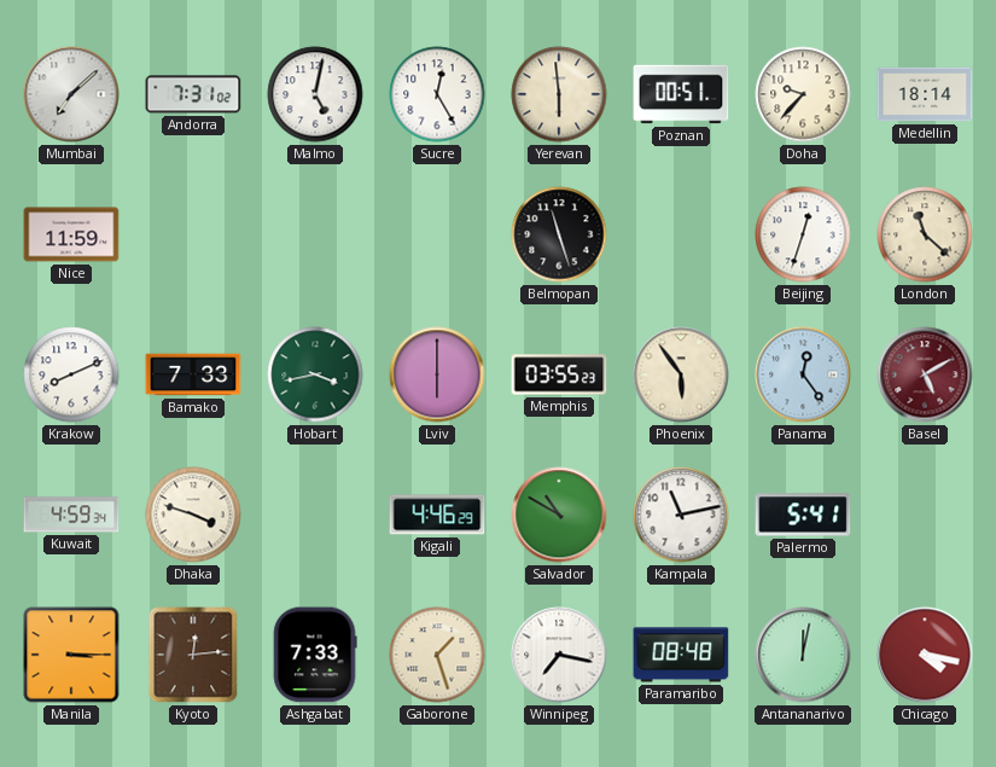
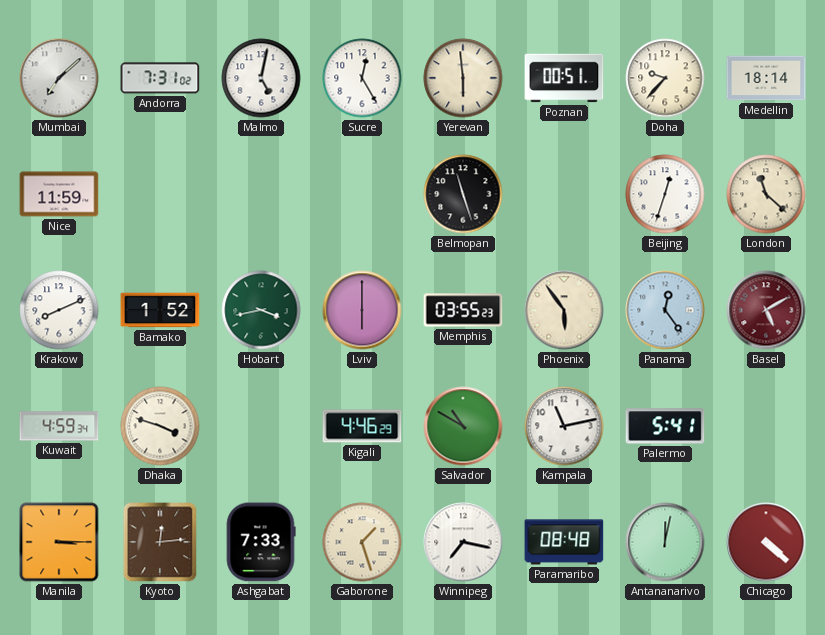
Bamako: 7:33 -> 1:52 (160, 310)
Chicago: 4:17 -> 4:22 (766, 542)
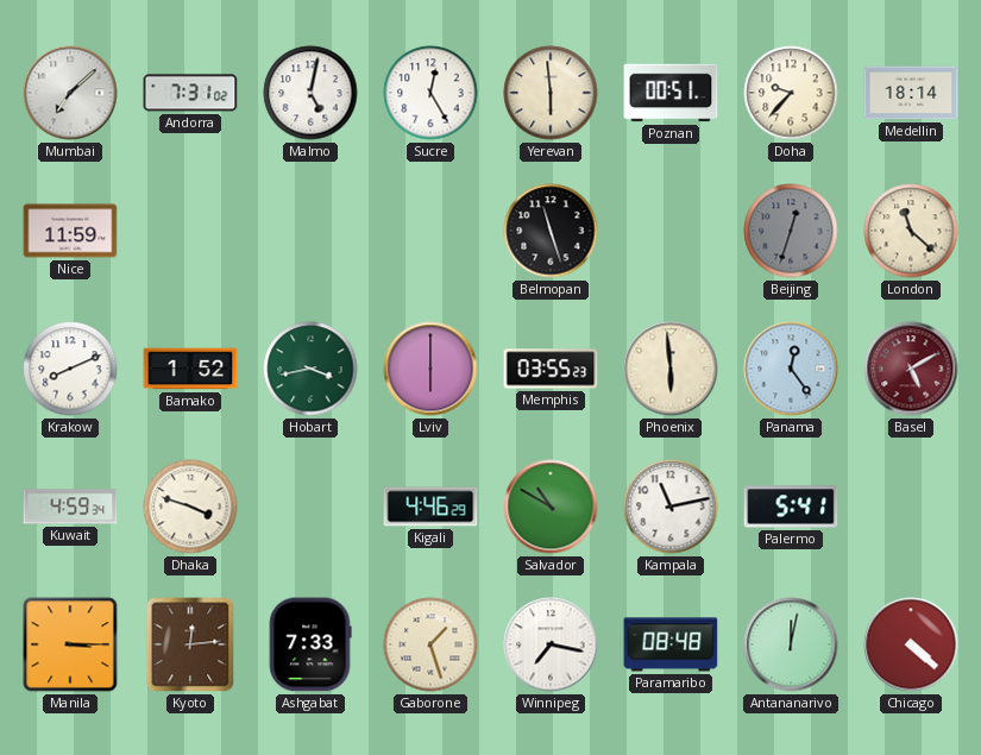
Beijing dial: white -> grey (791, 231)
Phoenix: 5:54 -> 5:59 (671, 369)
